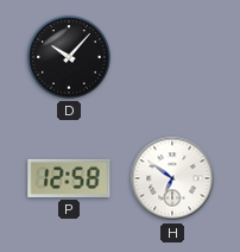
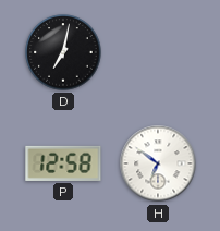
D: 10:07 -> 7:02 (63, 52)
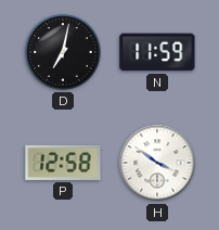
N: none -> 11:59 (157, 52)
H: 6:51 -> 3:51 (157, 163)
